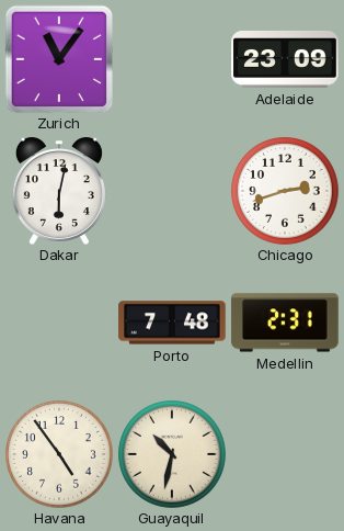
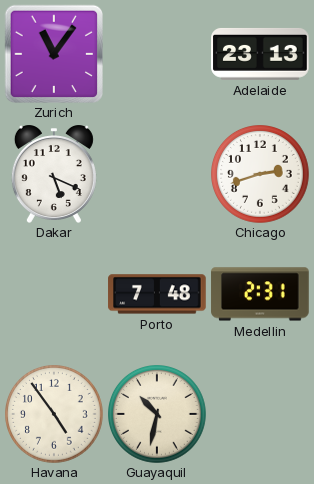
Adelaide: 23:09 -> 23:13 (260, 54)
Dakar: 6:02 -> 5:19 (54, 175)
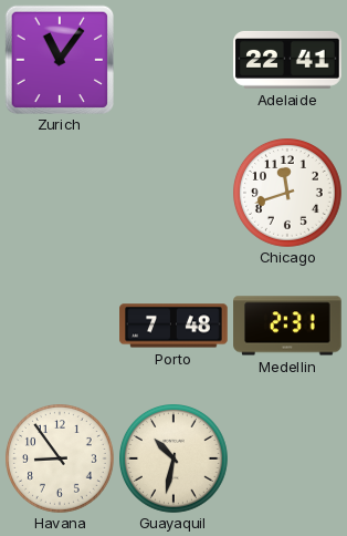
Adelaide: 23:13 -> 22:41 (287, 60)
Dakar: 5:19 -> none (54, 175)
Chicago: 2:42 -> 11:42 (288, 194)
Havana: 4:54 -> 8:54 (61, 460)
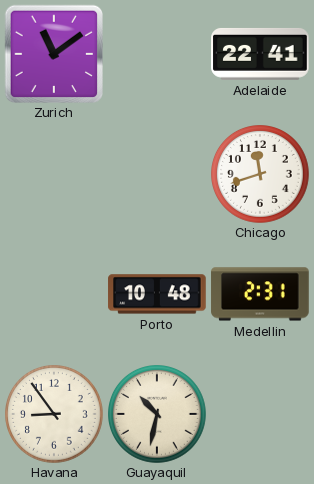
Zurich: 11:06 -> 11:09 (53, 53)
Porto: 7:48 -> 10:48 (157, 294)
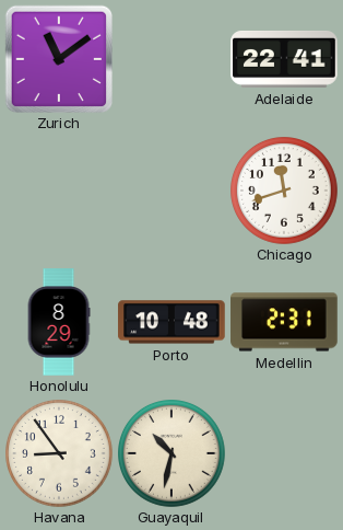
Honolulu: none -> 8:29 (59, 322)
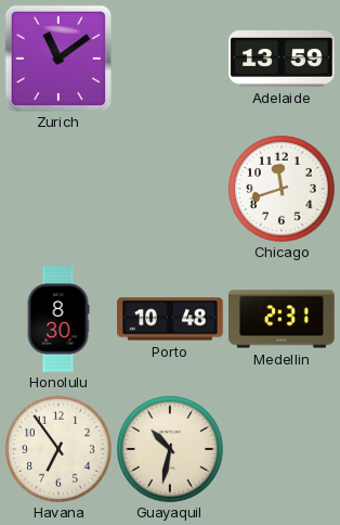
Adelaide: 22:41 -> 13:59 (282, 59)
Honolulu: 8:29 -> 8:30 (58, 319)
Havana: 8:54 -> 6:54 (60, 450)
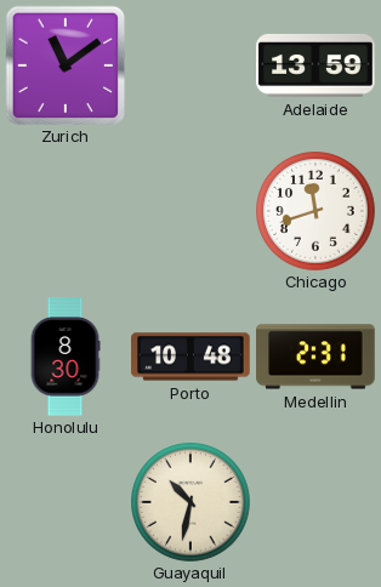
Havana: 6:54 -> none (60, 450)
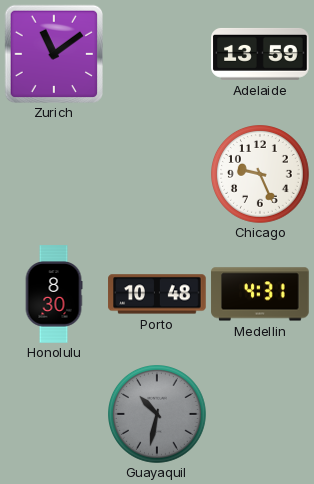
Chicago: 11:42 -> 9:26 (261, 175)
Medellin: 2:31 -> 4:31 (260, 294)
Guayaquil dial: cream -> grey (158, 415)
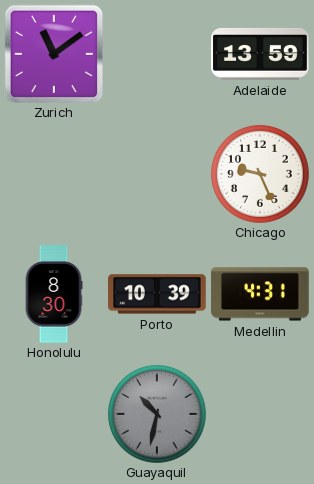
Porto: 10:48 -> 10:39 (157, 294)
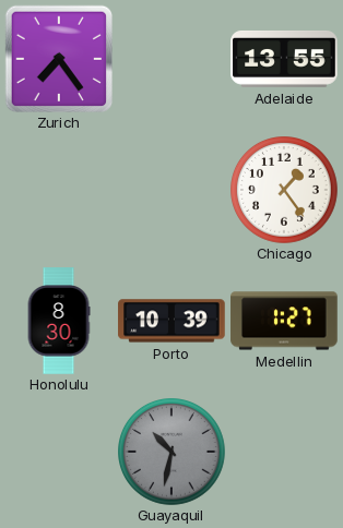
Zurich: 11:09 -> 7:24 (58, 58)
Adelaide: 13:59 -> 13:55 (284, 59)
Chicago: 9:26 -> 1:24 (285, 191)
Medellin: 4:31 -> 1:27 (284, 321)
